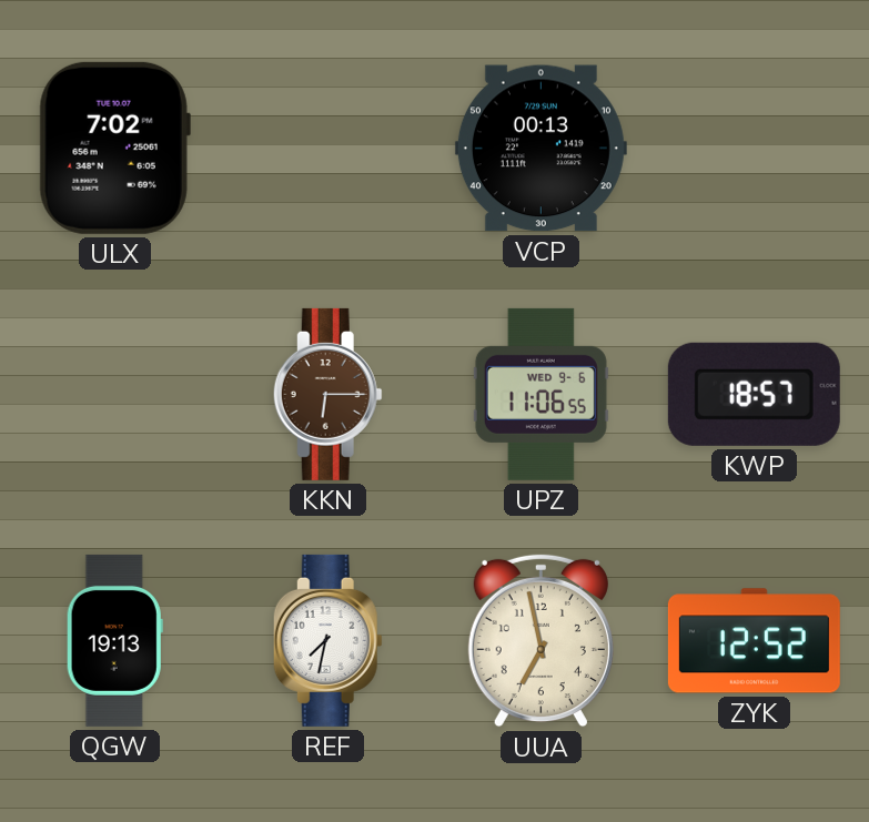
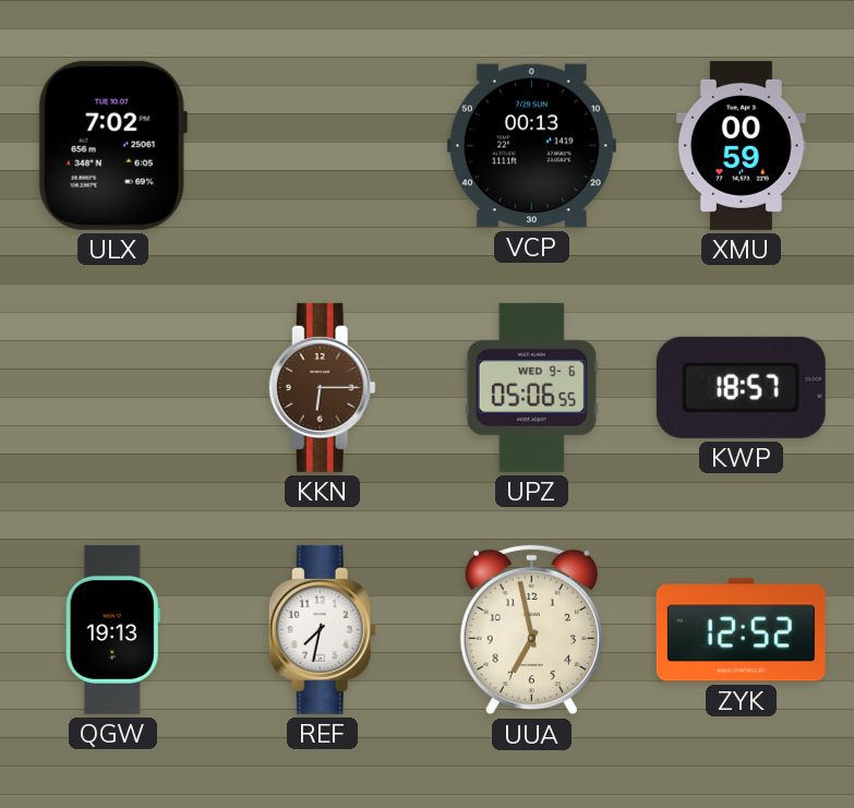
XMU: none -> 00:59 (742, 145)
UPZ: 11:06 -> 05:06 (531, 387)
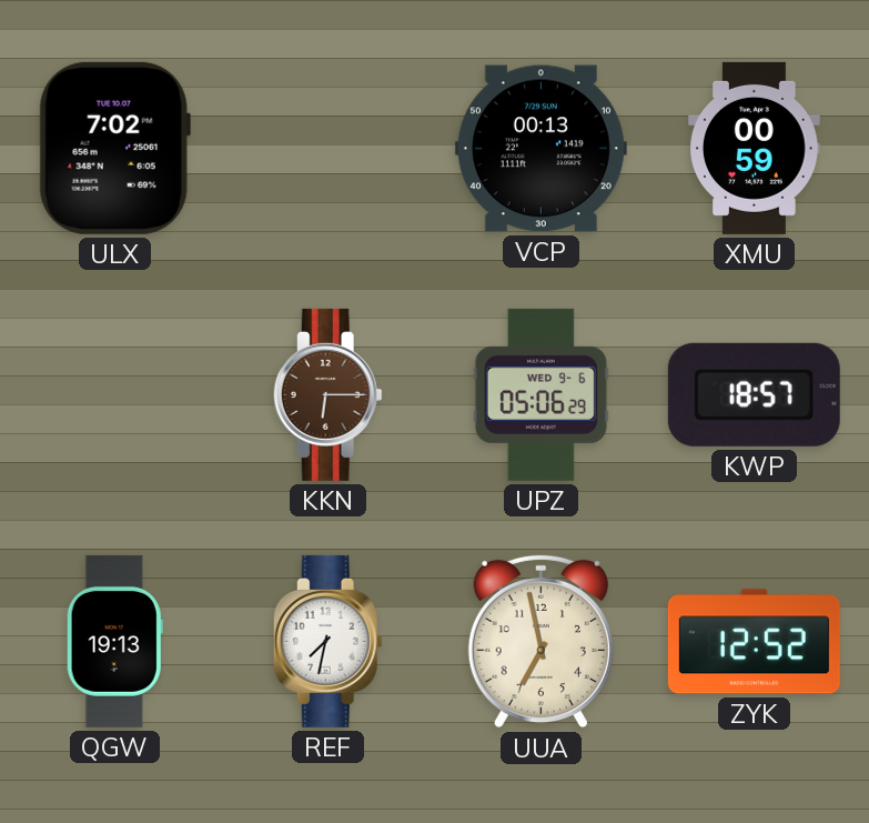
UPZ: 05:06:55 -> 05:06:29 (540, 394)
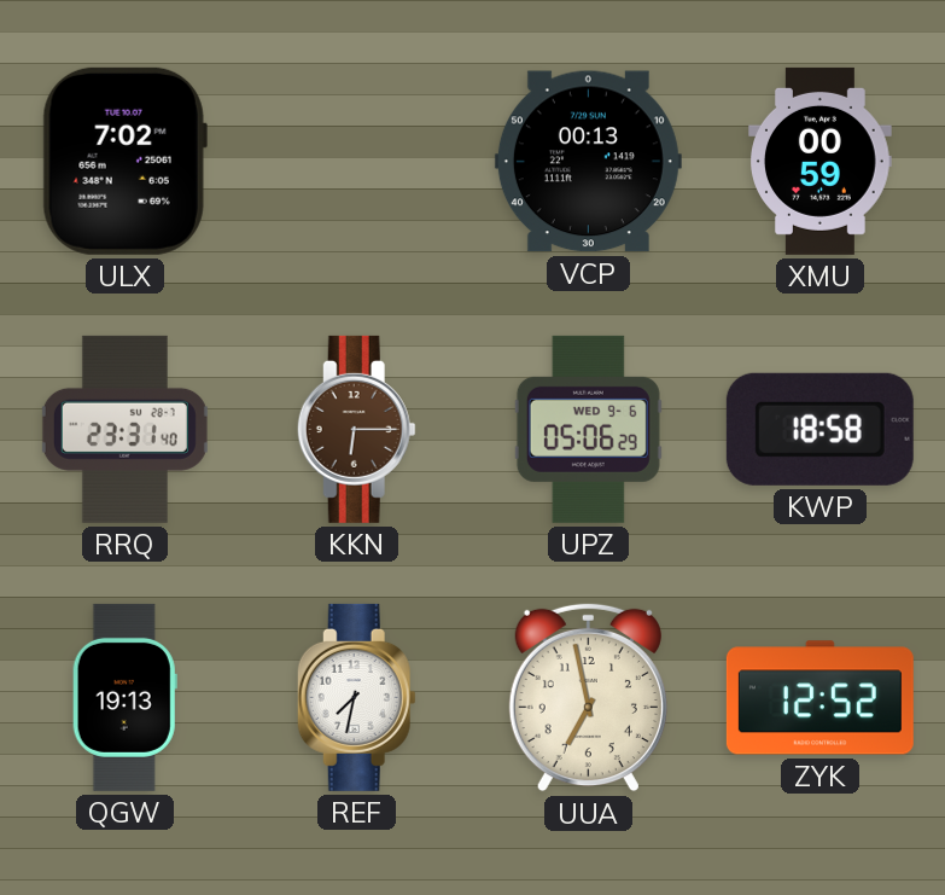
RRQ: none -> 23:31 (124, 429)
KWP: 18:57 -> 18:58 (819, 429)
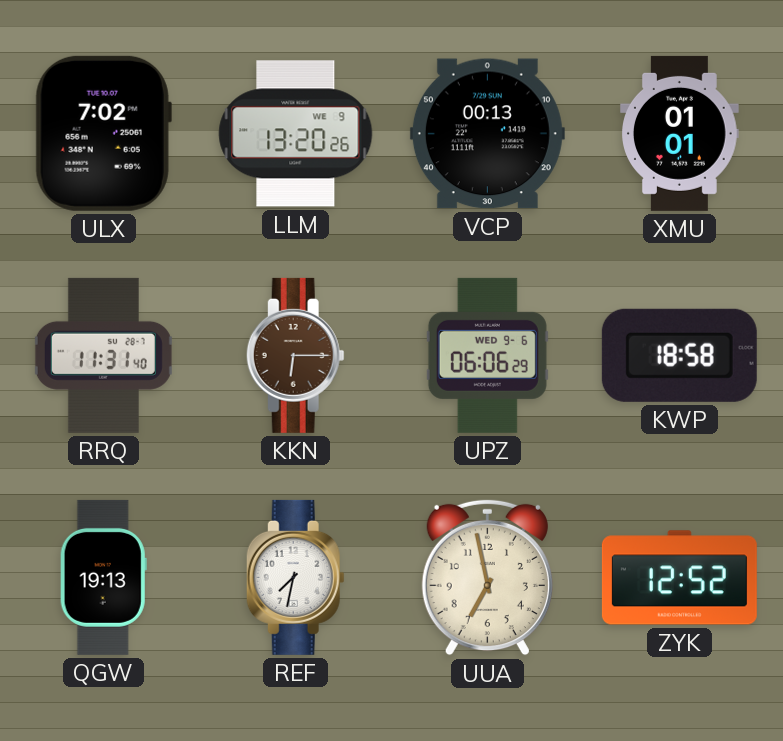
LLM: none -> 13:20 (296, 134)
XMU: 00:59 -> 01:01 (680, 133)
RRQ: 23:31 -> 11:31 (103, 355)
UPZ: 05:06 -> 06:06 (487, 355)
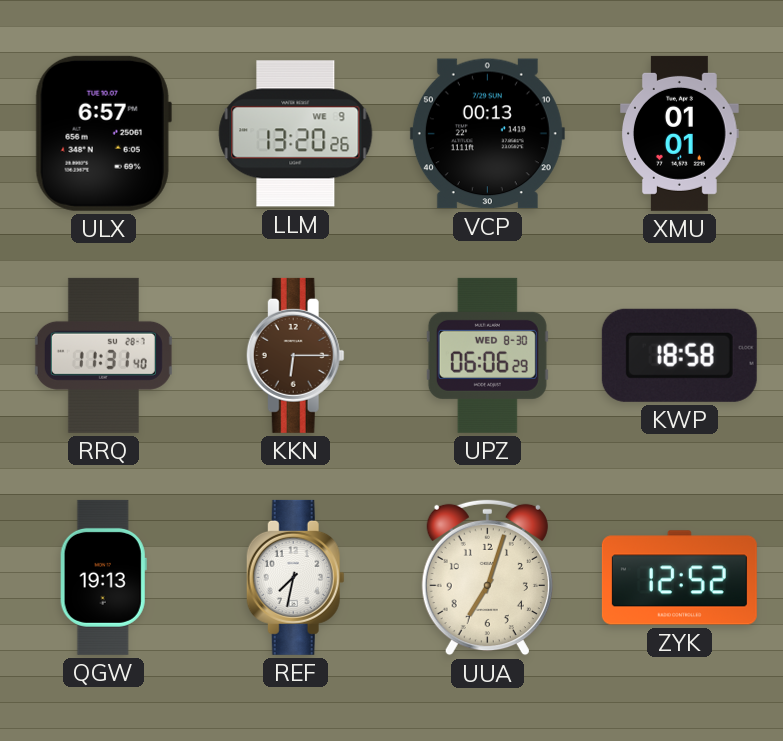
ULX: 7:02 -> 6:57 (103, 133)
UPZ date: WED 9-6 -> WED 8-30 (487, 355)
UUA: 6:58 -> 7:03 (487, 578)
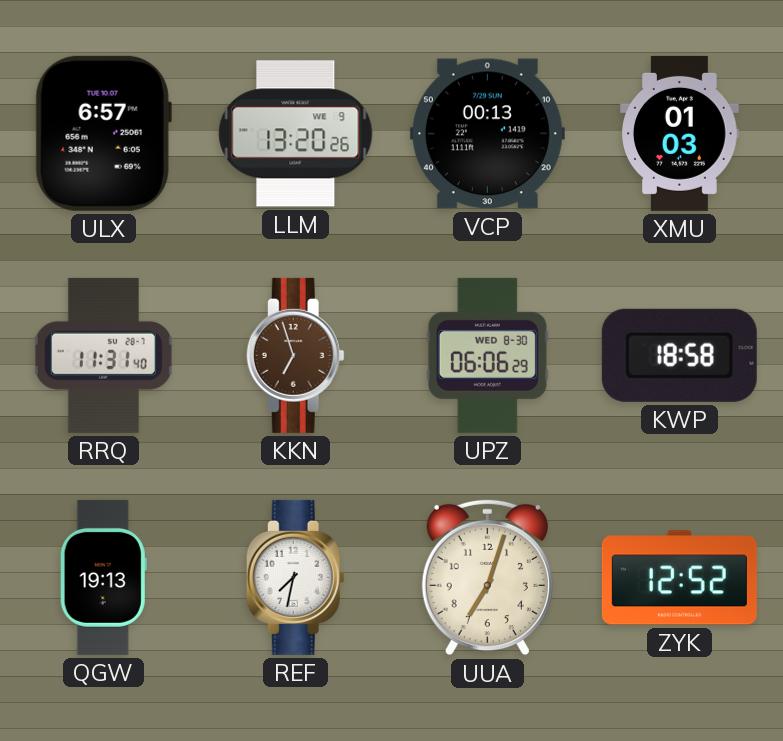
XMU: 01:01 -> 01:03 (680, 133)
KKN: 6:15 -> 6:57 (295, 355)
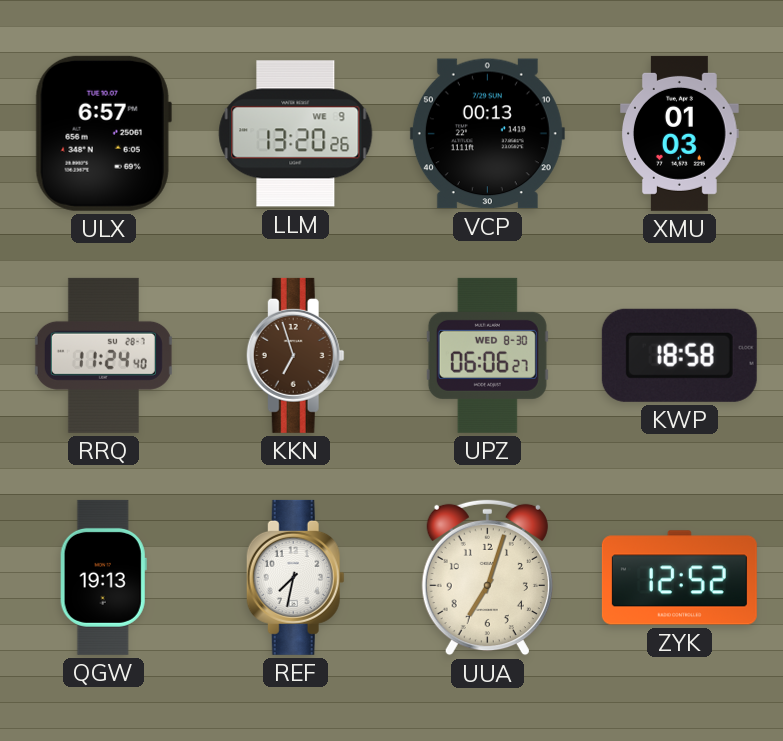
RRQ: 11:31 -> 11:24 (103, 355)
UPZ: 06:06:29 -> 06:06:27 (487, 355)
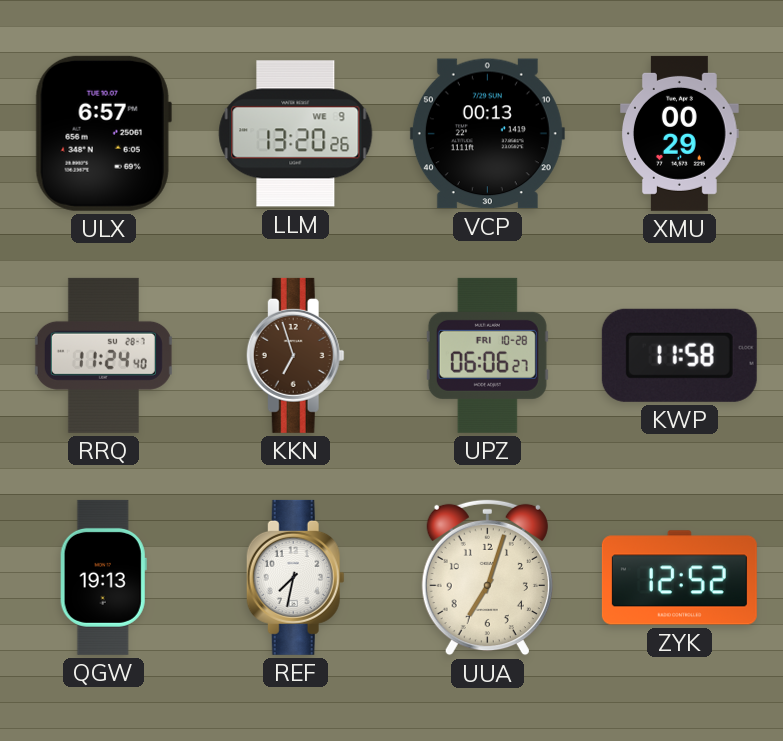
XMU: 01:03 -> 00:29 (680, 133)
UPZ date: WED 8-30 -> FRI 10-28 (487, 355)
KWP: 18:58 -> 11:58 (679, 355)
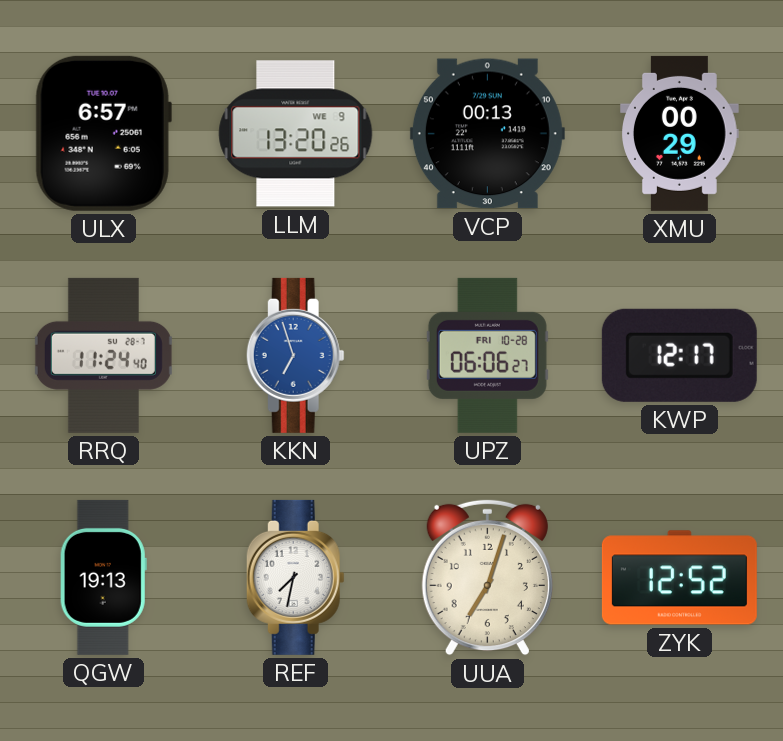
KKN dial: brown -> blue (295, 355)
KWP: 11:58 -> 12:17 (679, 355)
